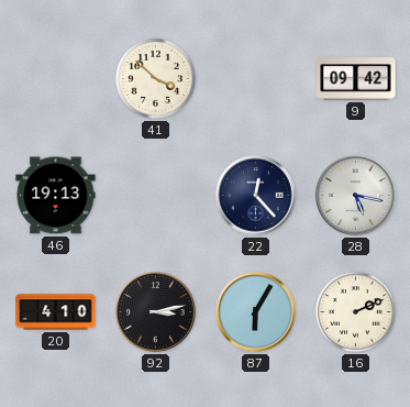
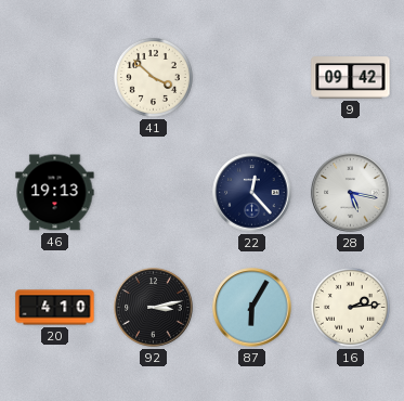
16: 2:11 -> 2:14 (350, 307)
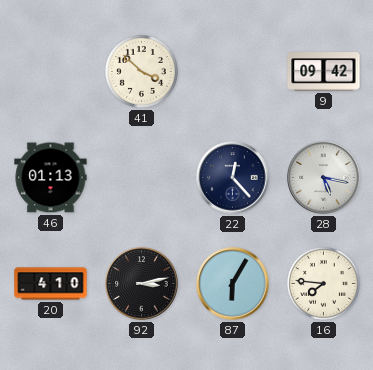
46: 19:13 -> 01:13 (51, 178)
16: 2:14 -> 7:46 (323, 283)
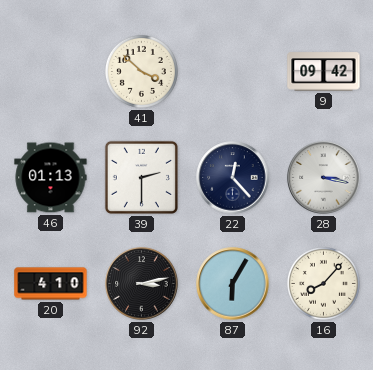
39: none -> 2:30 (141, 177)
28: 5:17 -> 3:17 (324, 178)
16: 7:46 -> 8:07 (323, 283)
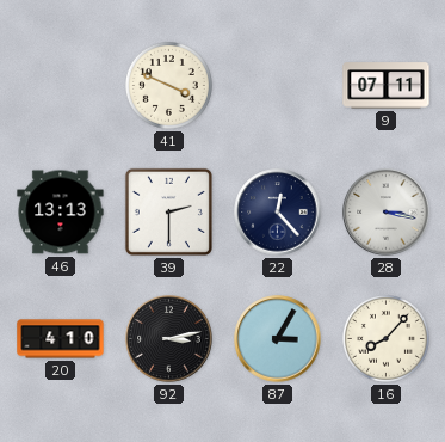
41: 3:52 -> 3:49 (168, 85)
9: 09:42 -> 07:11 (387, 86)
46: 01:13 -> 13:13 (61, 213)
87: 6:05 -> 3:05 (278, 339)
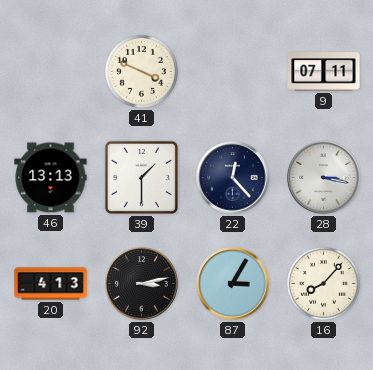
39: 2:30 -> 1:30 (141, 177)
20: 4:10 -> 4:13 (51, 284)
